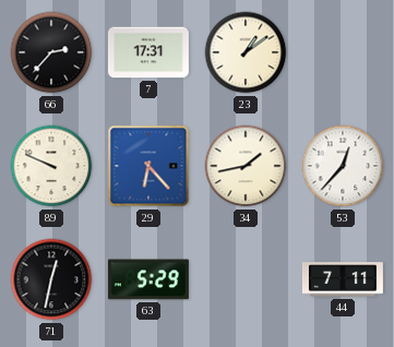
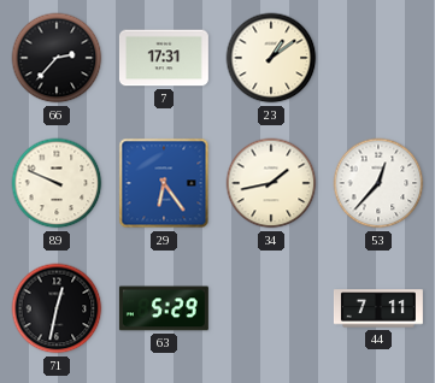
29: 6:23 -> 6:24 (164, 183)
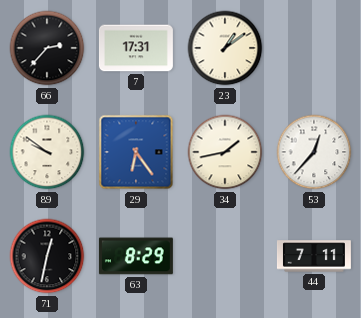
89: 9:49 -> 9:51 (47, 152)
63: 5:29 -> 8:29 (136, 256)
